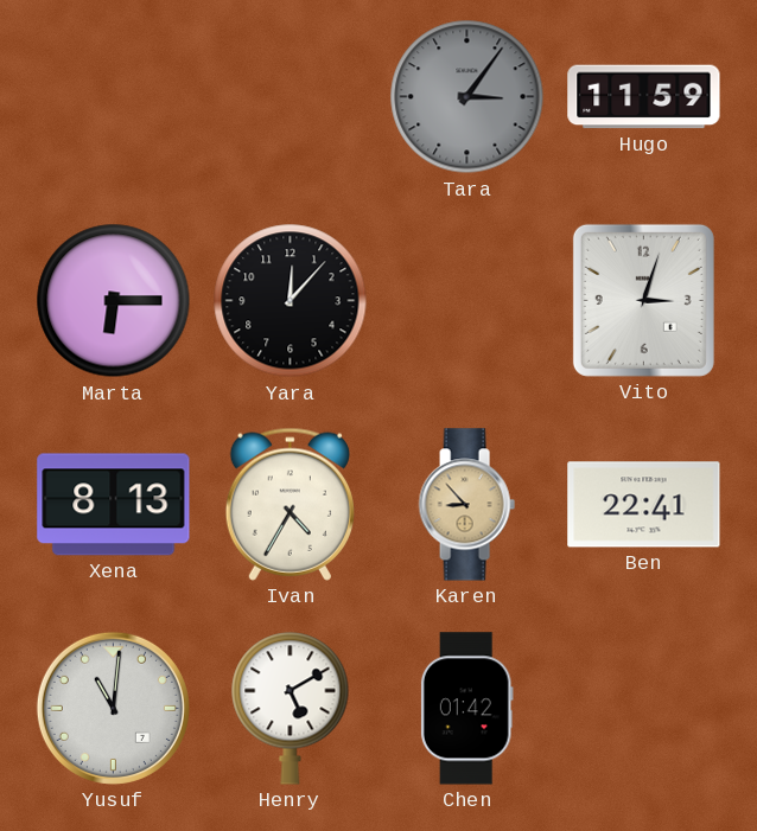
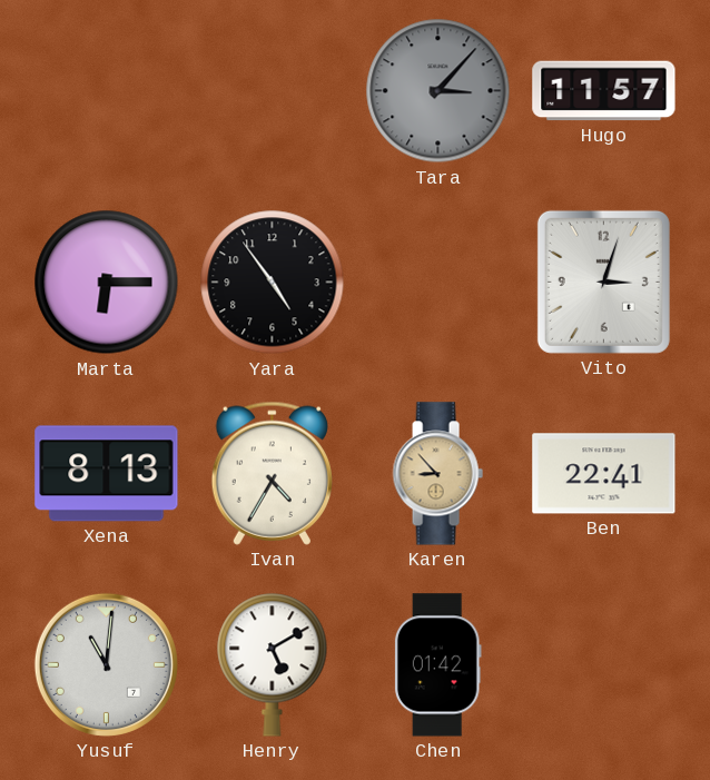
Tara: 3:06 -> 3:07 (438, 91)
Hugo: 11:59 -> 11:57 (604, 91)
Yara: 12:07 -> 4:54 (273, 283)
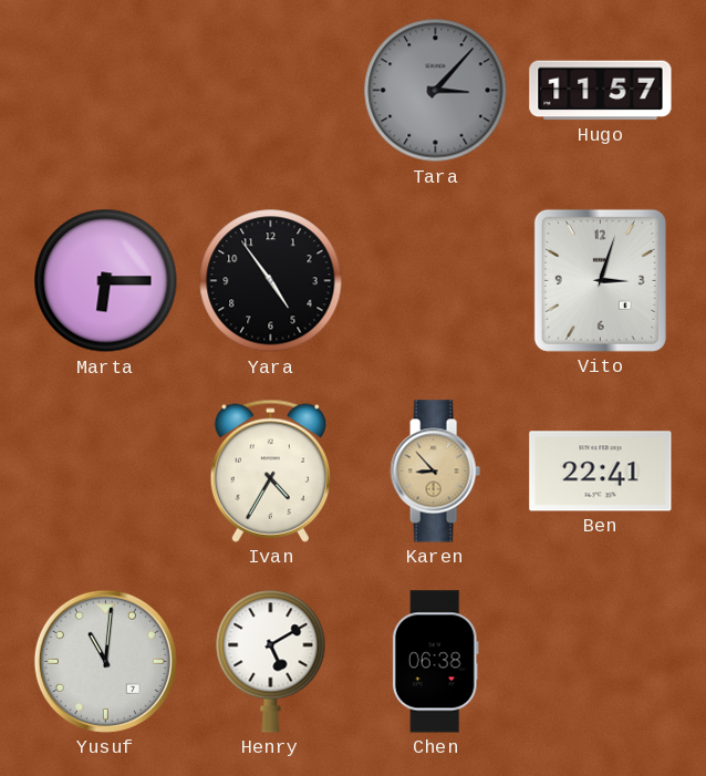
Xena: 8:13 -> none (107, 474)
Chen: 01:42 -> 06:38 (435, 662)
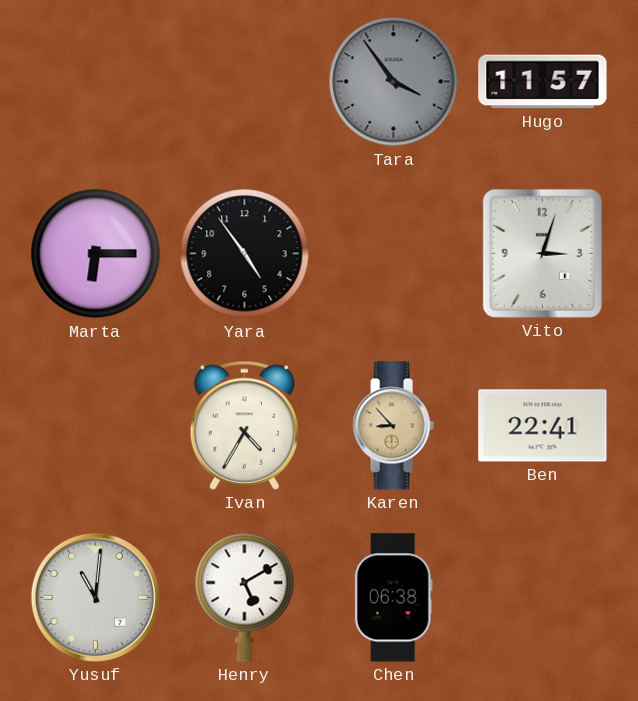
Tara: 3:07 -> 3:54 (394, 82)
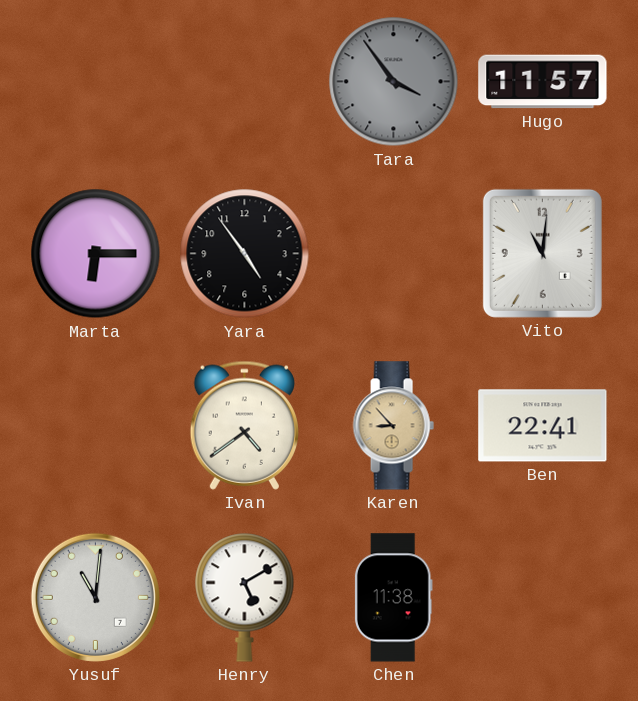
Vito: 3:03 -> 11:01 (542, 253)
Ivan: 4:35 -> 4:39 (244, 425)
Chen: 06:38 -> 11:38 (393, 598)
